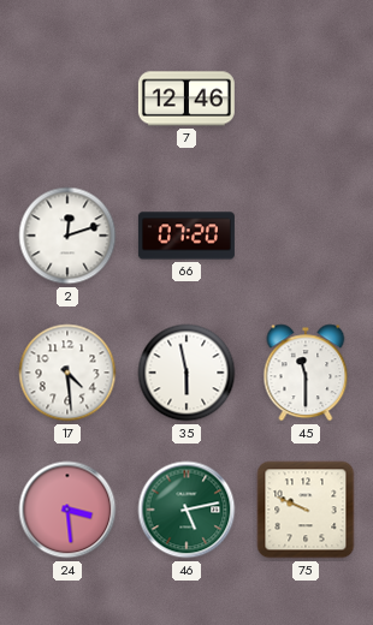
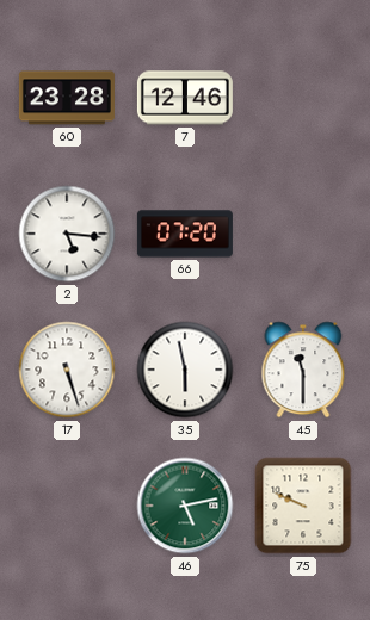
60: none -> 23:28 (67, 98)
2: 12:12 -> 5:16 (67, 234)
17: 4:29 -> 5:27 (67, 370)
24: 3:29 -> none (67, 510)
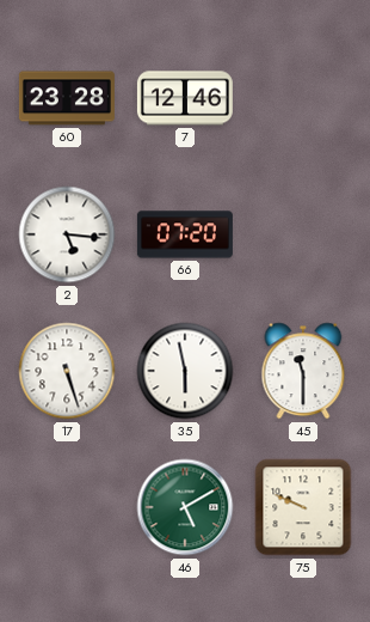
46: 5:13 -> 5:10 (185, 507)
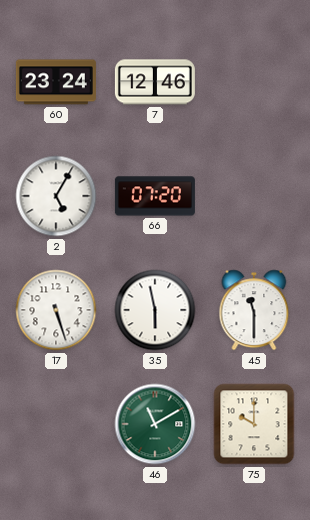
60: 23:28 -> 23:24 (56, 82)
2: 5:16 -> 5:05 (56, 196)
46: 5:10 -> 11:10 (155, 424)
75: 9:49 -> 10:00 (254, 424)
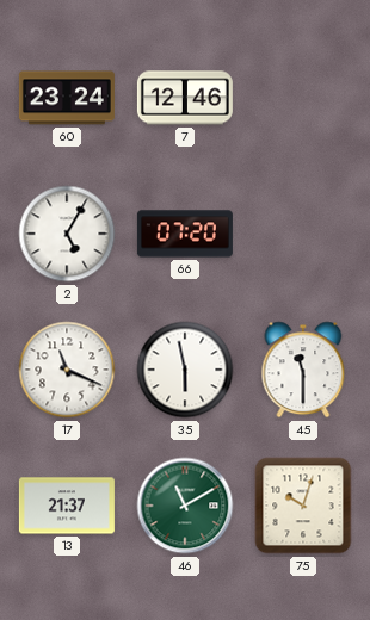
17: 5:27 -> 11:19 (67, 370)
13: none -> 21:37 (67, 506)
75: 10:00 -> 10:03 (303, 506)
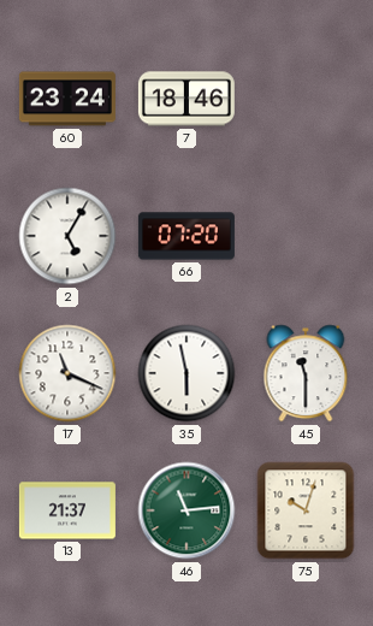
7: 12:46 -> 18:46 (186, 99)
46: 11:10 -> 11:14 (186, 510)
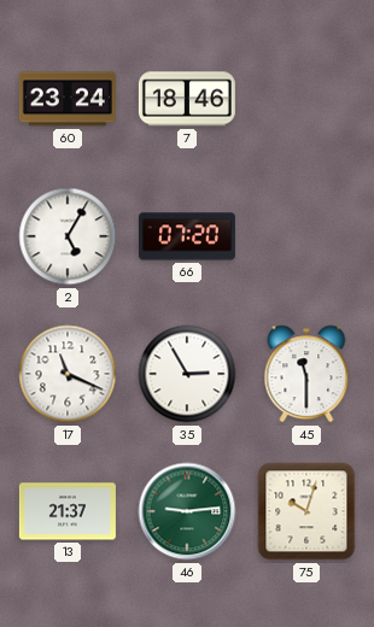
35: 5:58 -> 2:55 (187, 374)
46: 11:14 -> 9:14 (187, 511)
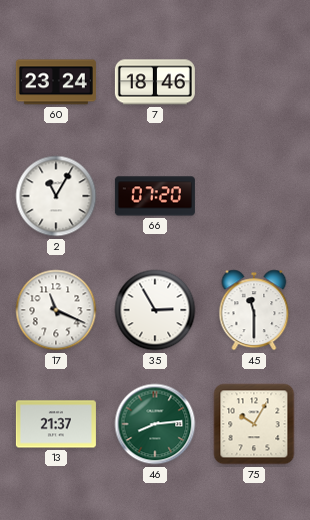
2: 5:05 -> 11:05 (56, 196)
46: 9:14 -> 8:14 (155, 424)
75: 10:03 -> 10:05 (254, 424)
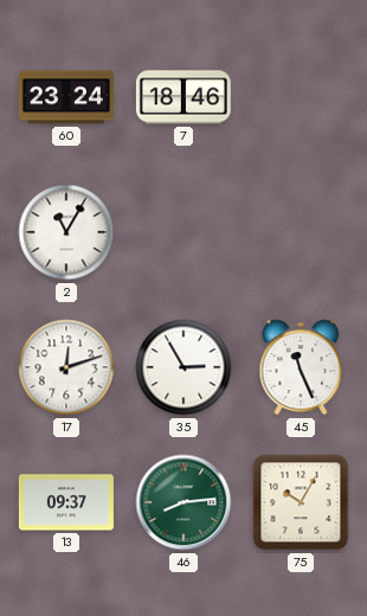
66: 07:20 -> none (155, 196)
17: 11:19 -> 12:12 (66, 367)
45: 11:30 -> 11:26 (301, 367)
13: 21:37 -> 09:37 (66, 502)
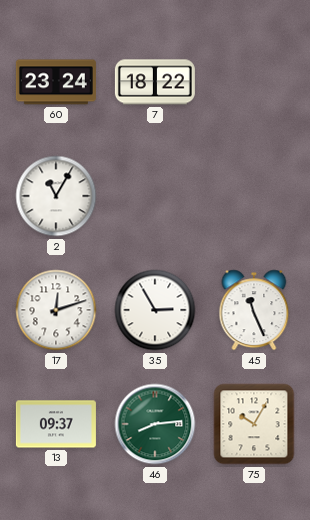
7: 18:46 -> 18:22 (155, 82)
